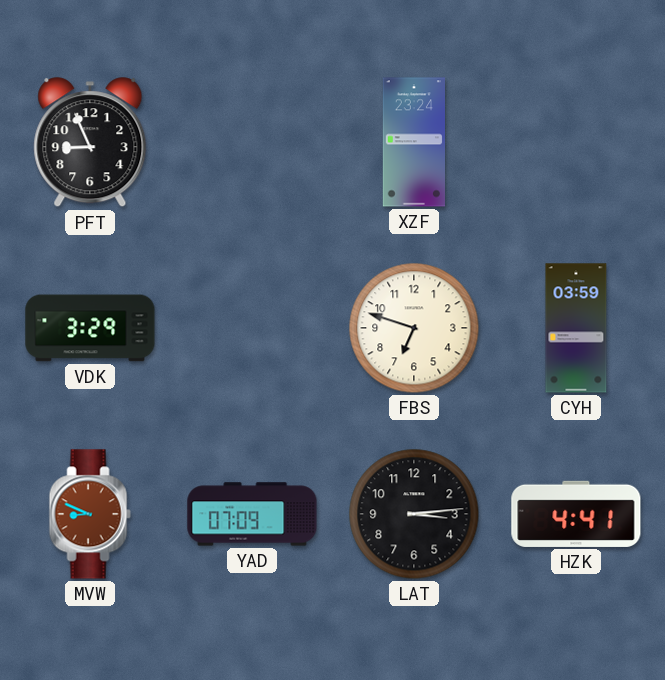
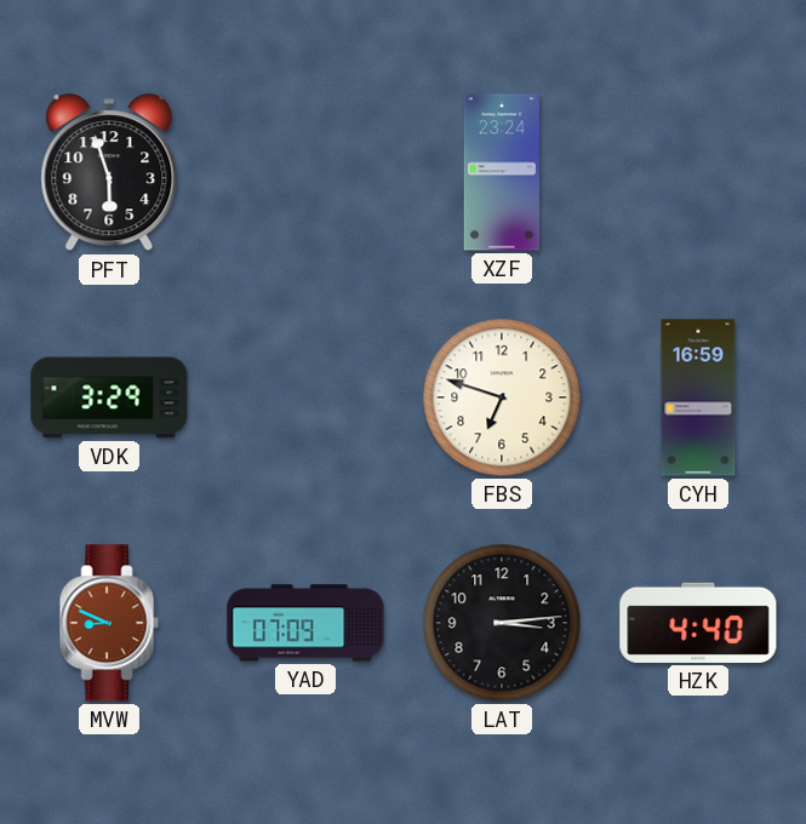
PFT: 8:56 -> 5:57 (109, 173)
CYH: 03:59 -> 16:59 (698, 397)
HZK: 4:41 -> 4:40 (698, 623)
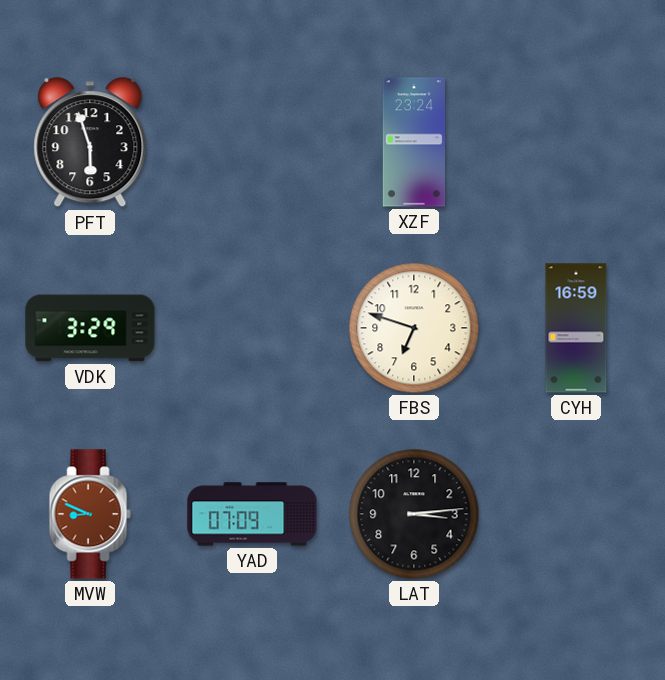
HZK: 4:40 -> none (698, 623)
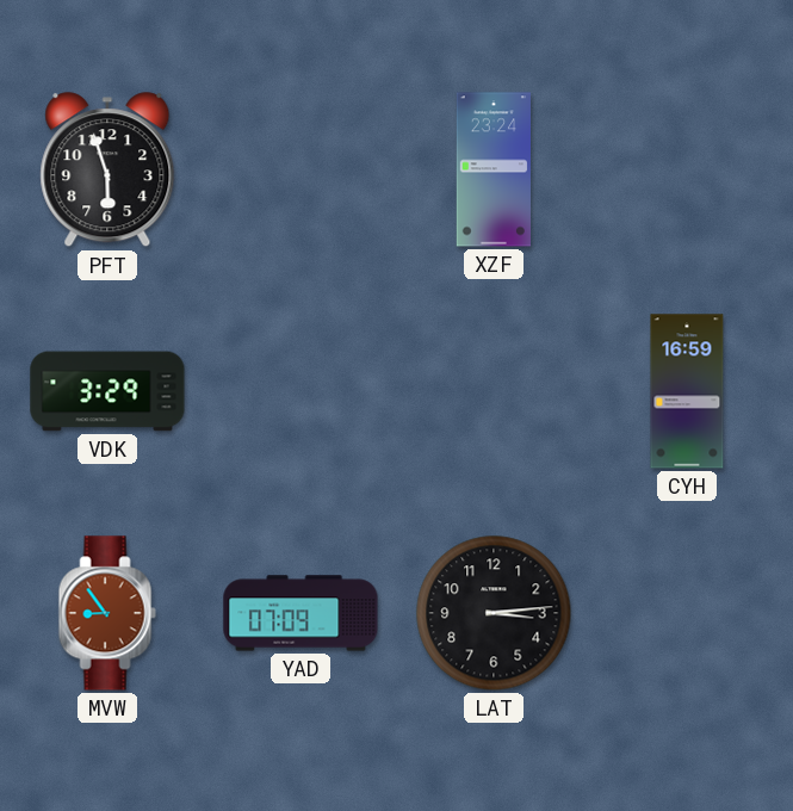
FBS: 6:48 -> none (414, 328)
MVW: 8:49 -> 8:54 (107, 613)
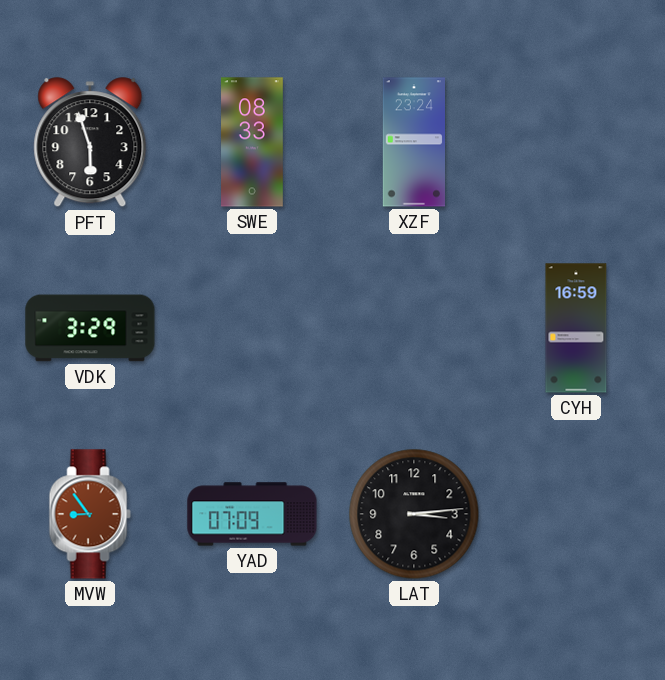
SWE: none -> 08:33 (253, 142)
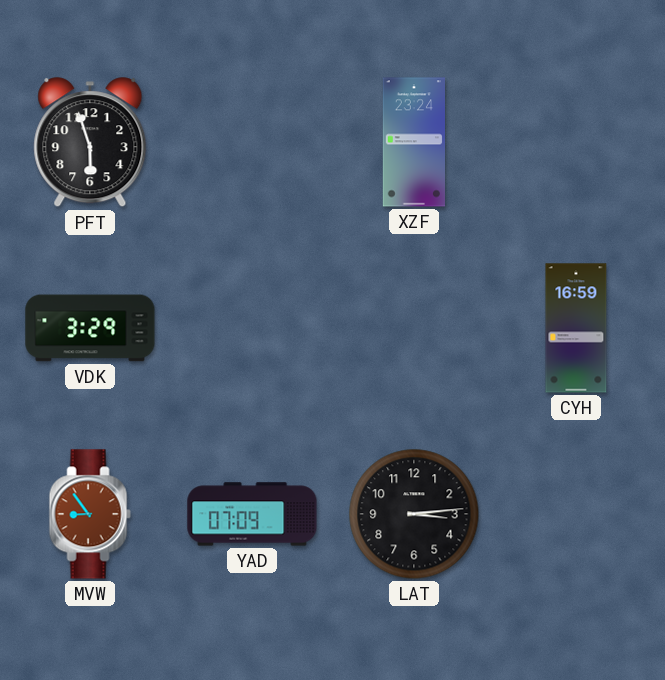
SWE: 08:33 -> none (253, 142)
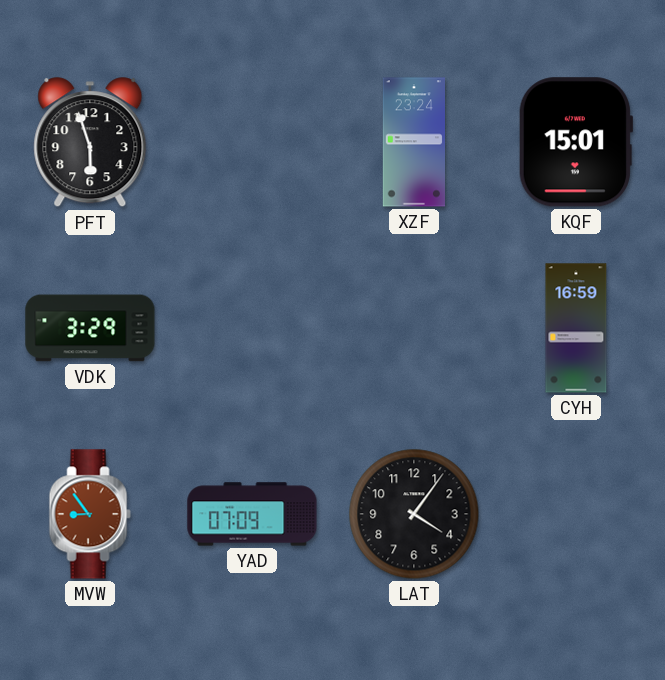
KQF: none -> 15:01 (576, 142)
LAT: 3:14 -> 4:06 (414, 514)
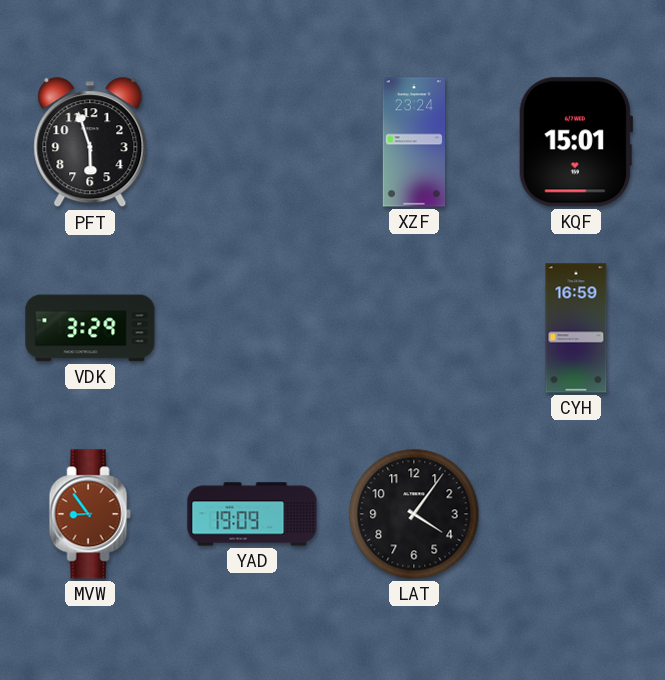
YAD: 07:09 -> 19:09 (252, 514)
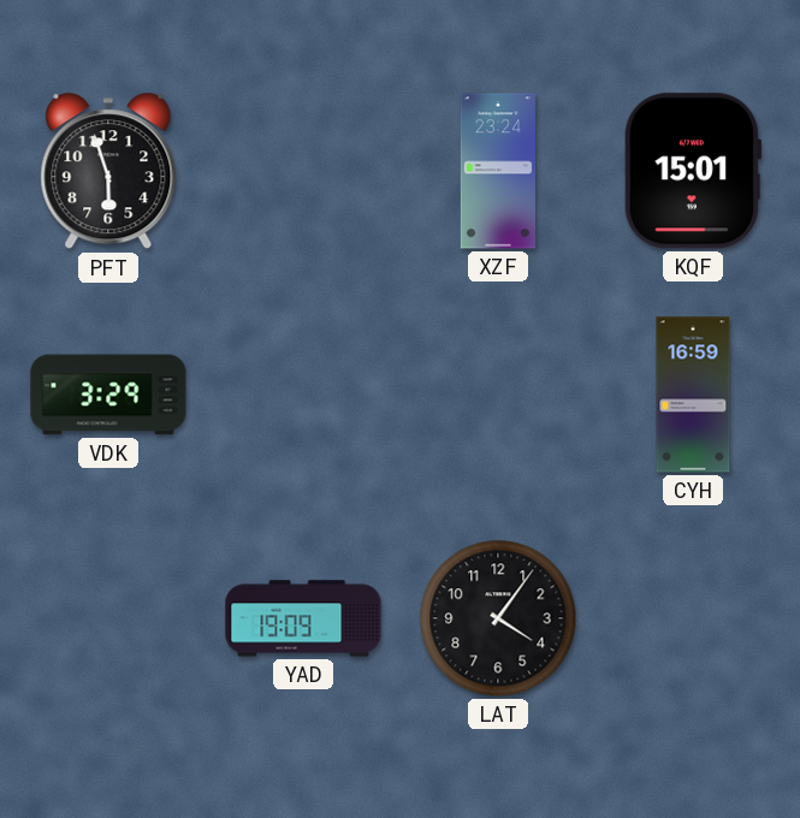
MVW: 8:54 -> none (90, 514)
